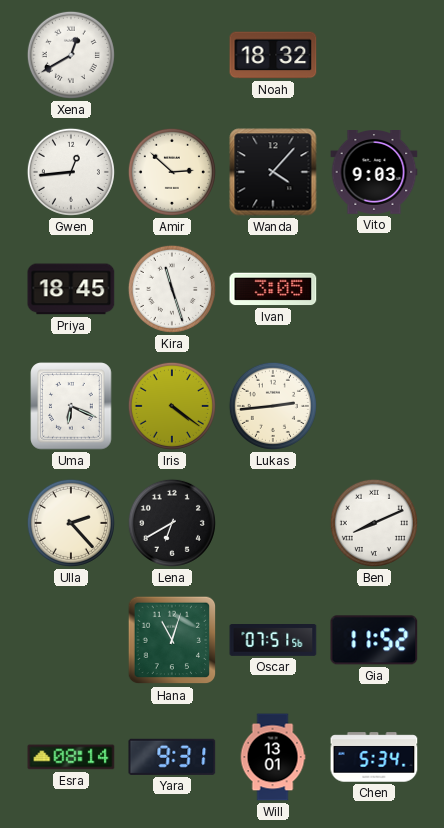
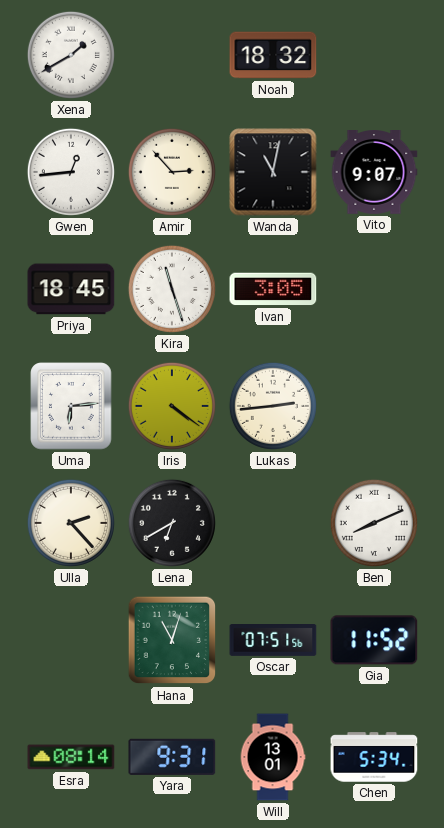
Xena: 12:40 -> 1:40 (71, 55)
Amir: 2:52 -> 2:53 (172, 172)
Wanda: 4:07 -> 11:02 (273, 172)
Vito: 9:03 -> 9:07 (374, 173)
Uma: 6:19 -> 6:14 (71, 406)
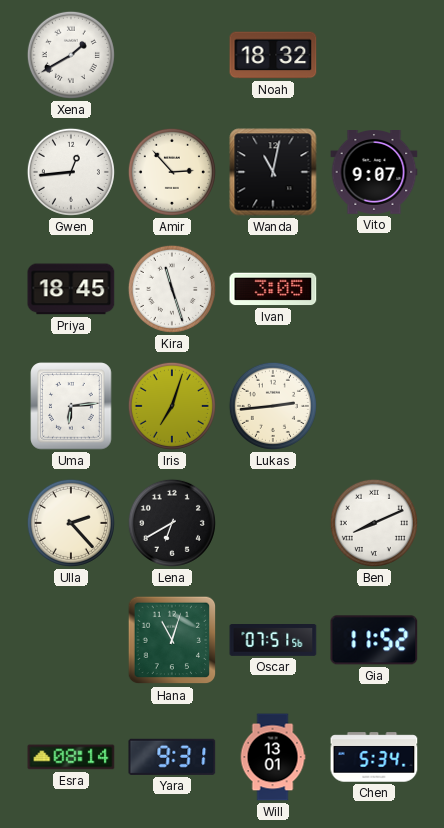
Iris: 4:21 -> 7:03 (172, 406)
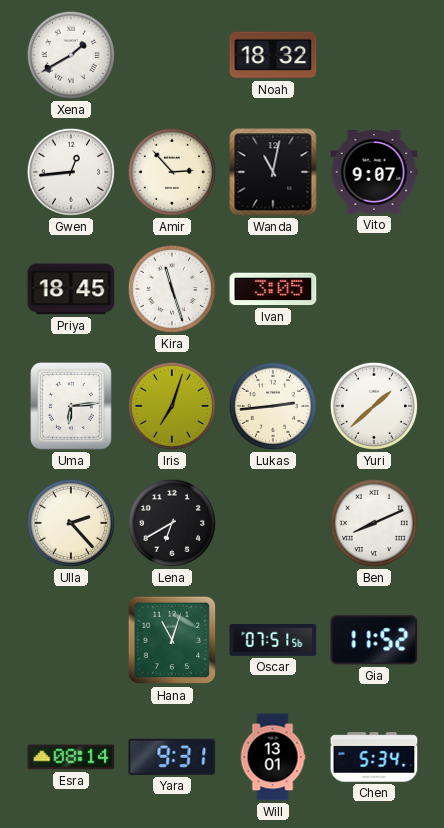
Yuri: none -> 1:38 (374, 406)
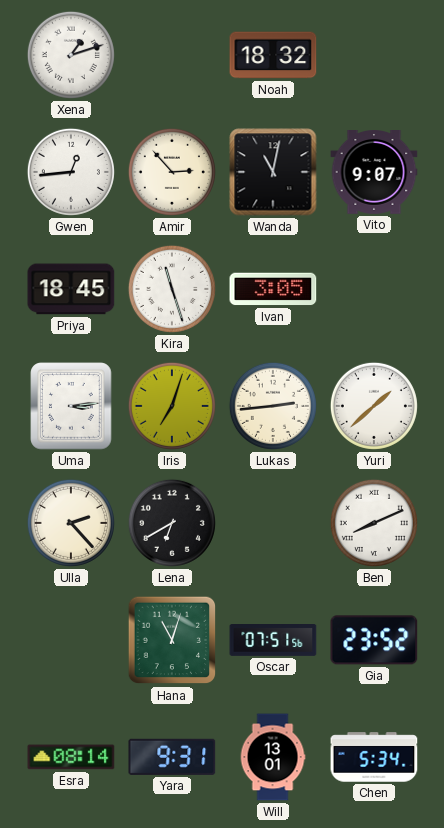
Xena: 1:40 -> 1:12 (71, 55)
Uma: 6:14 -> 3:14 (71, 406)
Gia: 11:52 -> 23:52 (374, 640)
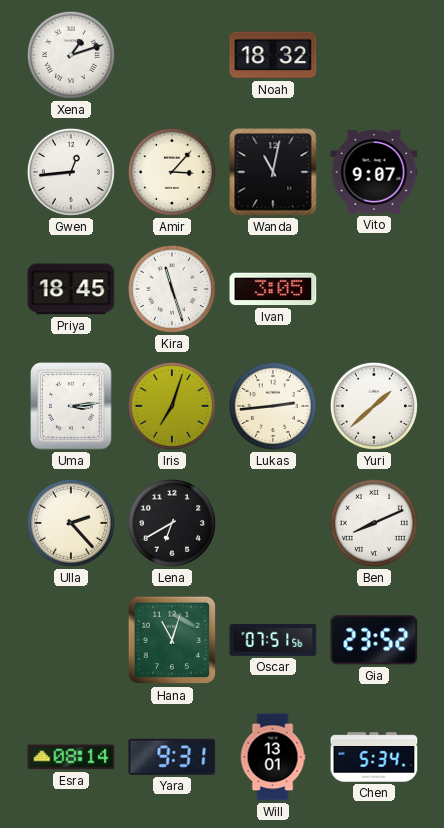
Amir: 2:53 -> 3:07 (172, 172)
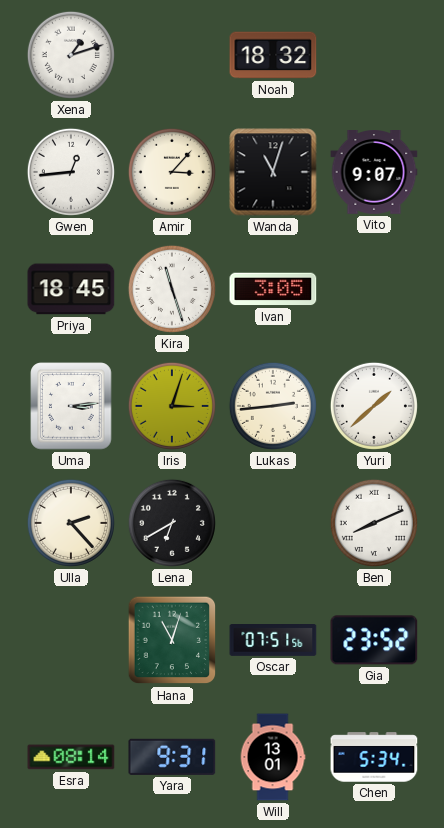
Wanda: 11:02 -> 11:03 (273, 172)
Iris: 7:03 -> 3:03 (172, 406)
